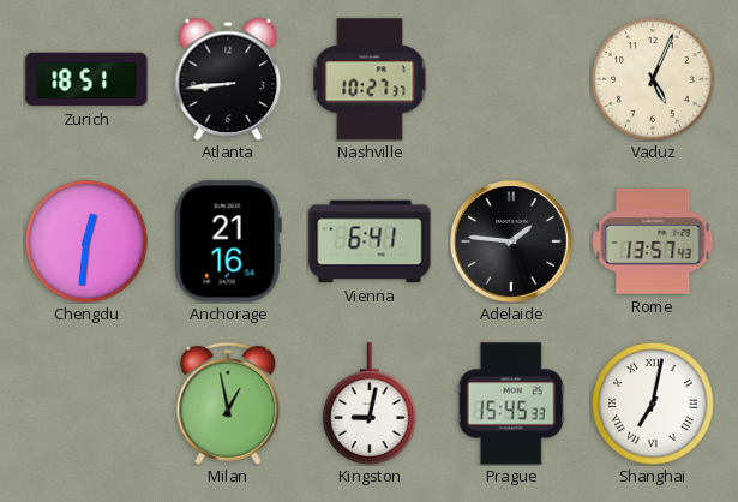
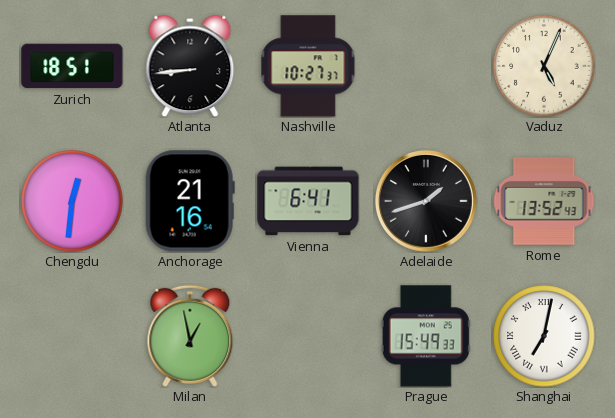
Adelaide: 1:46 -> 1:42 (426, 201)
Rome: 13:57 -> 13:52 (544, 201)
Kingston: 9:02 -> none (370, 404)
Prague: 15:45 -> 15:49 (426, 336)
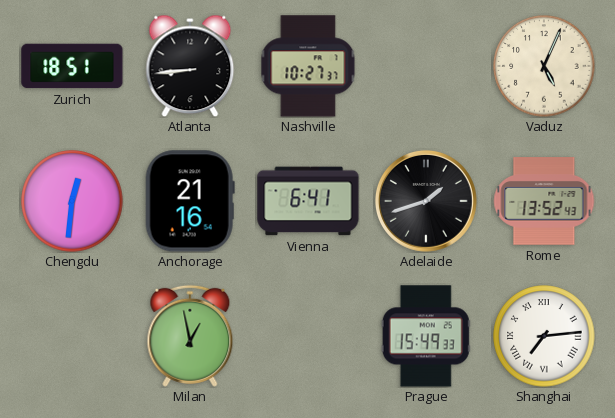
Shanghai: 7:02 -> 7:14 (544, 336)
